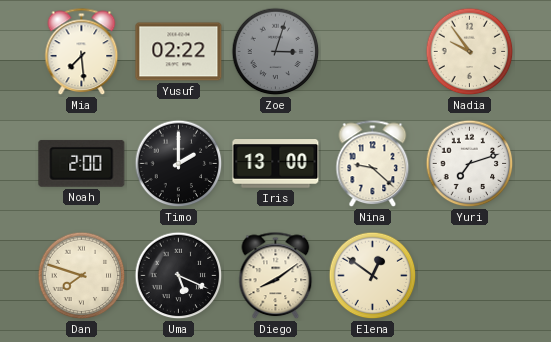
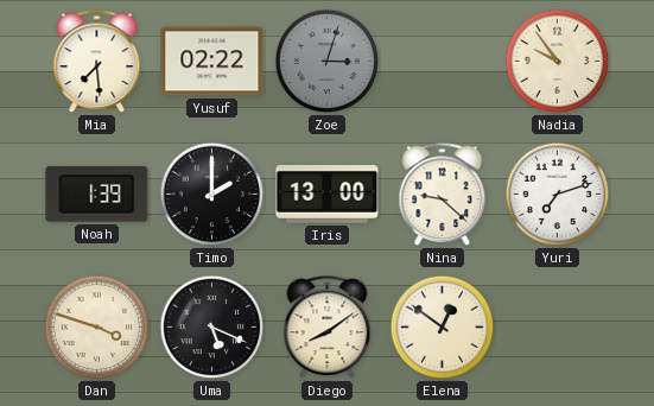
Noah: 2:00 -> 1:39 (97, 194)
Dan: 7:48 -> 3:48 (97, 328)
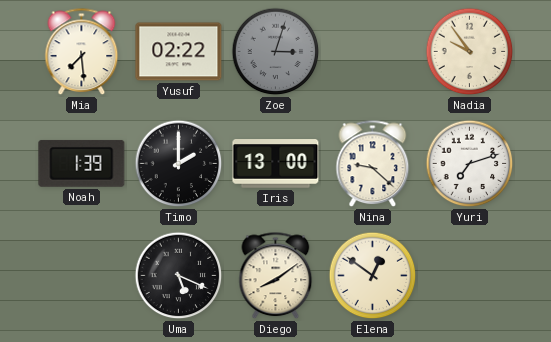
Dan: 3:48 -> none (97, 328)
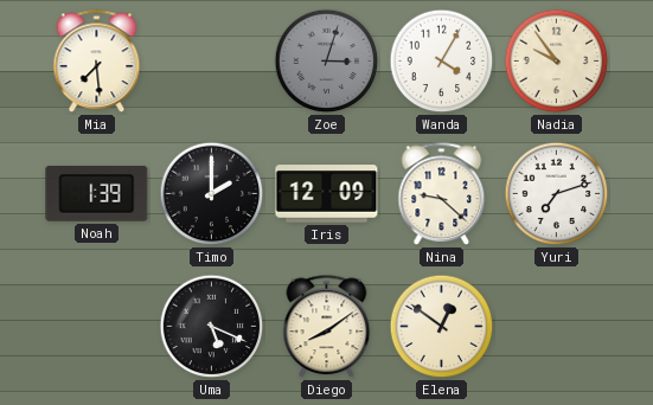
Yusuf: 02:22 -> none (179, 52)
Wanda: none -> 4:05 (442, 62)
Iris: 13:00 -> 12:09 (327, 194)
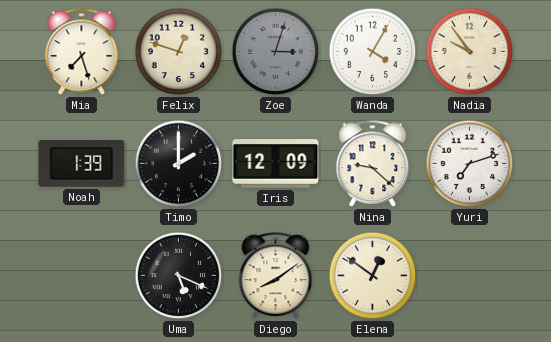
Mia: 7:29 -> 7:27 (82, 52)
Felix: none -> 12:48 (179, 52)
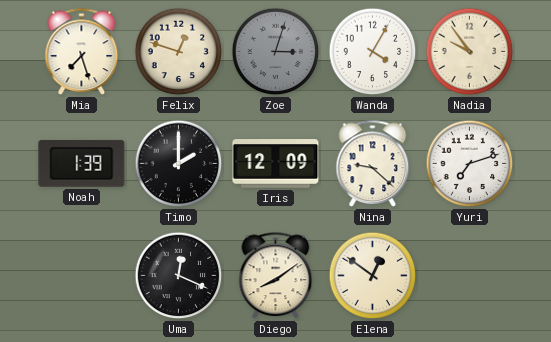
Uma: 5:19 -> 12:19 (179, 276)
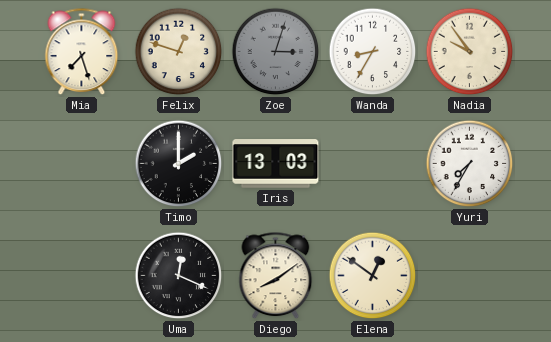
Wanda: 4:05 -> 8:35 (373, 52)
Noah: 1:39 -> none (82, 163)
Iris: 12:09 -> 13:03 (276, 164)
Nina: 9:22 -> none (373, 164)
Yuri: 7:12 -> 7:35 (470, 164)
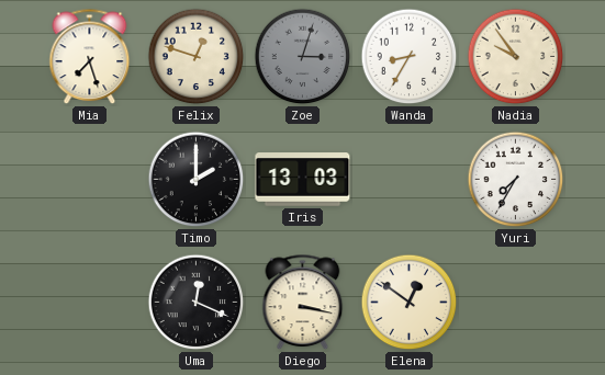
Diego: 8:09 -> 3:17 (303, 303)
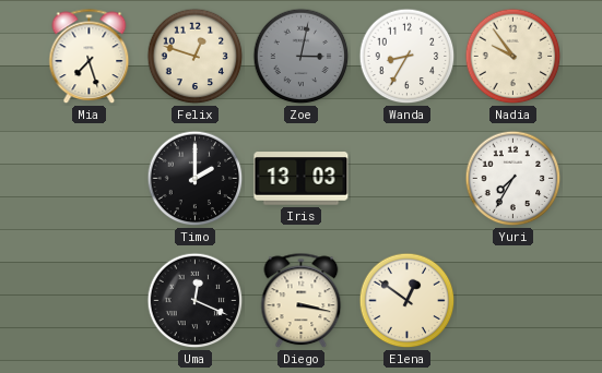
Zoe: 3:03 -> 3:02 (302, 57)
